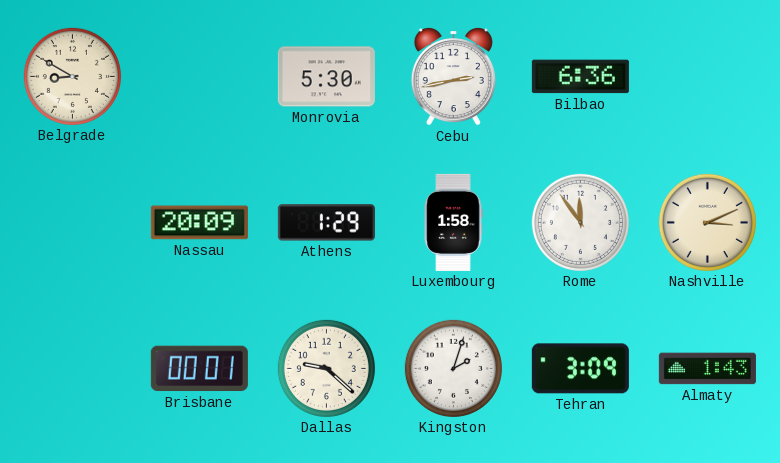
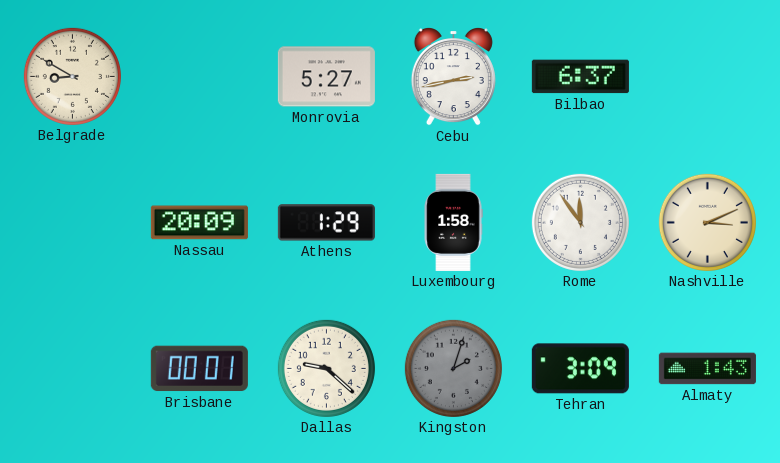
Monrovia: 5:30 -> 5:27 (326, 77)
Bilbao: 6:36 -> 6:37 (580, 77)
Kingston dial: white -> grey (453, 368)
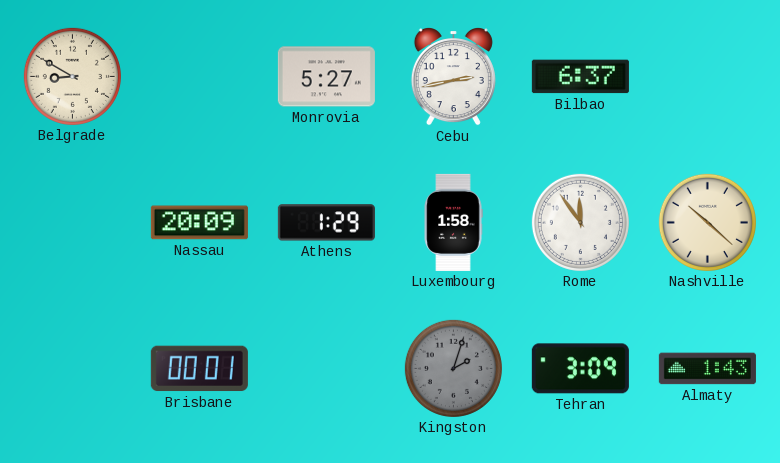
Nashville: 3:11 -> 10:22 (707, 222)
Dallas: 9:22 -> none (326, 368)
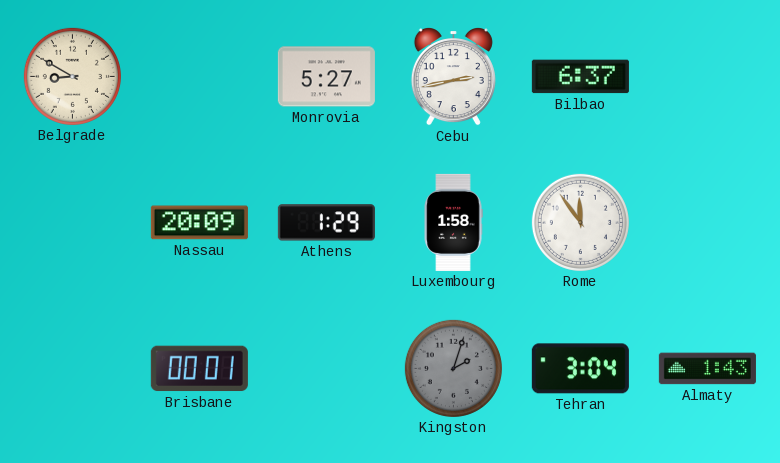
Nashville: 10:22 -> none (707, 222)
Tehran: 3:09 -> 3:04 (580, 369)
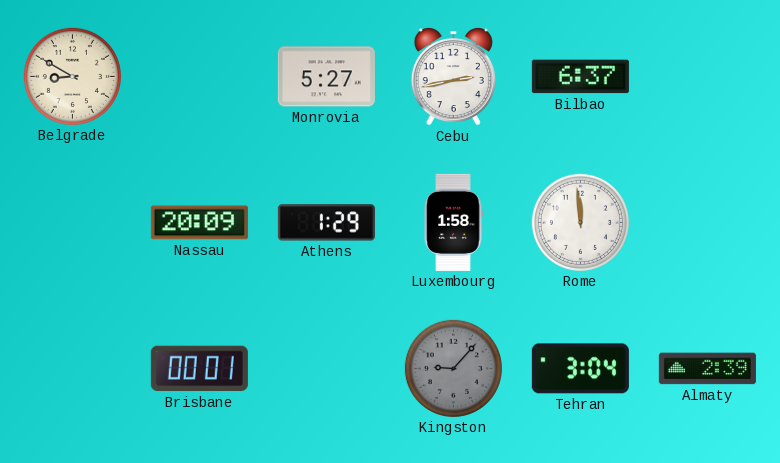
Rome: 11:54 -> 11:59 (580, 222)
Kingston: 2:03 -> 9:07 (453, 368)
Almaty: 1:43 -> 2:39 (707, 369)
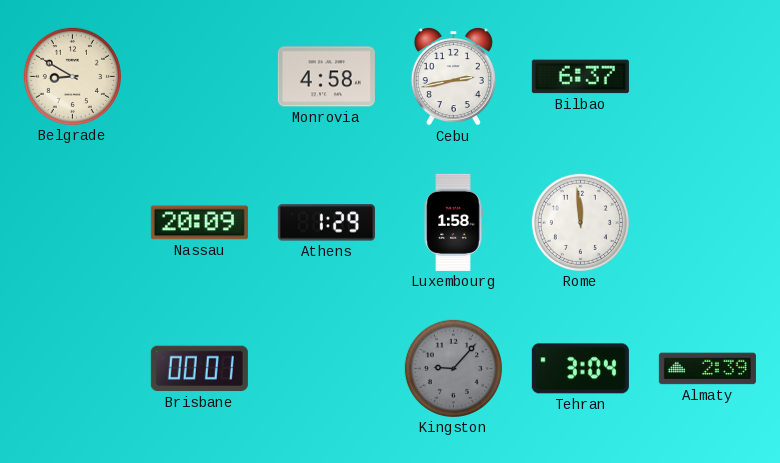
Monrovia: 5:27 -> 4:58 (326, 77)
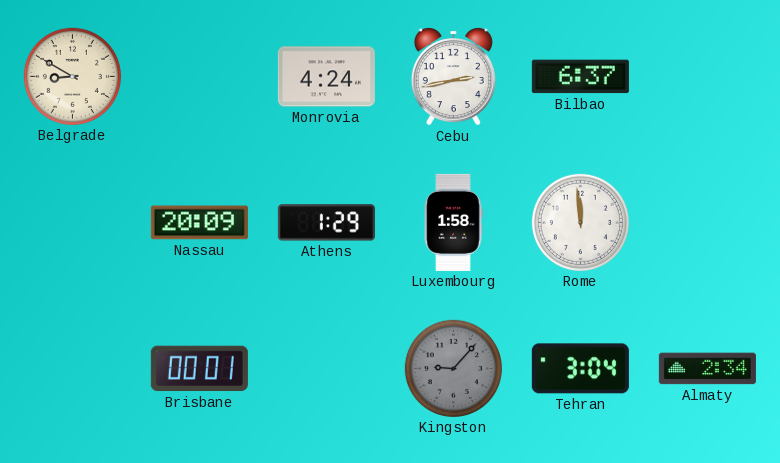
Monrovia: 4:58 -> 4:24 (326, 77)
Almaty: 2:39 -> 2:34 (707, 369)
